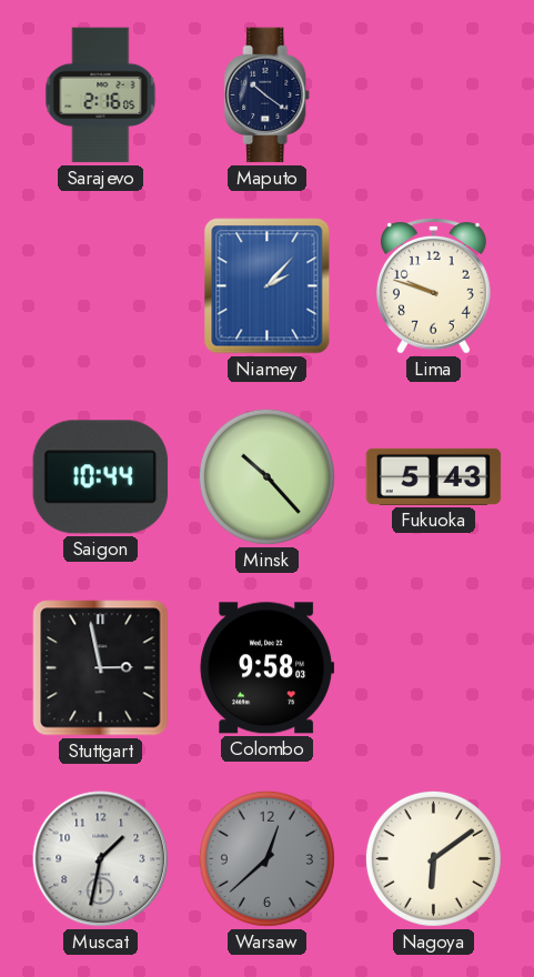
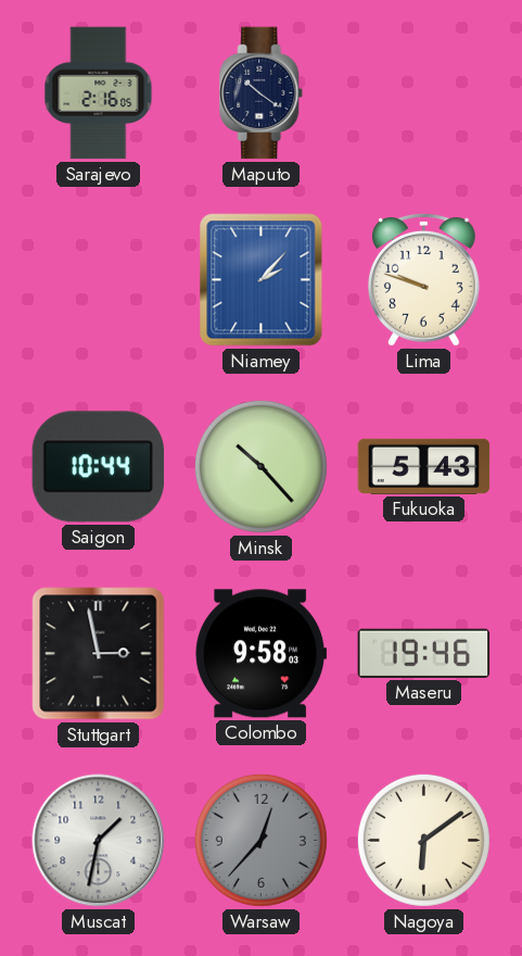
Maseru: none -> 19:46 (424, 653)
Warsaw: 12:38 -> 12:37 (260, 840)
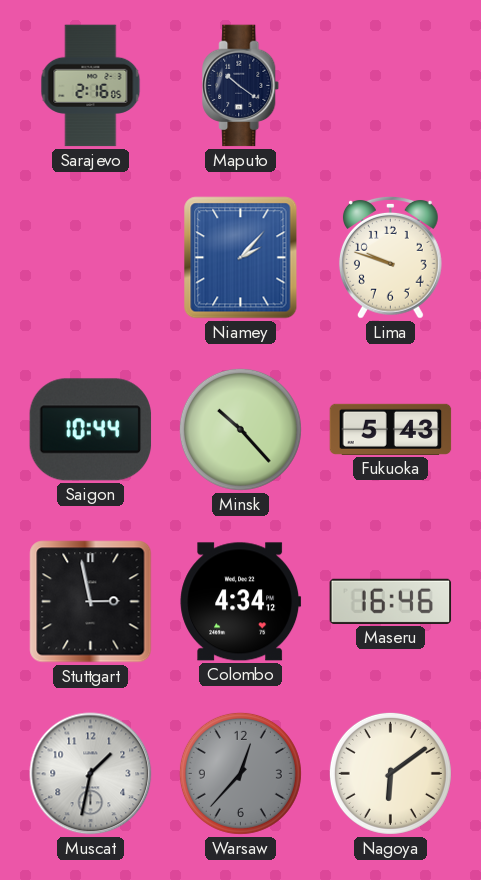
Colombo: 9:58 -> 4:34 (241, 602)
Maseru: 19:46 -> 16:46 (391, 601)
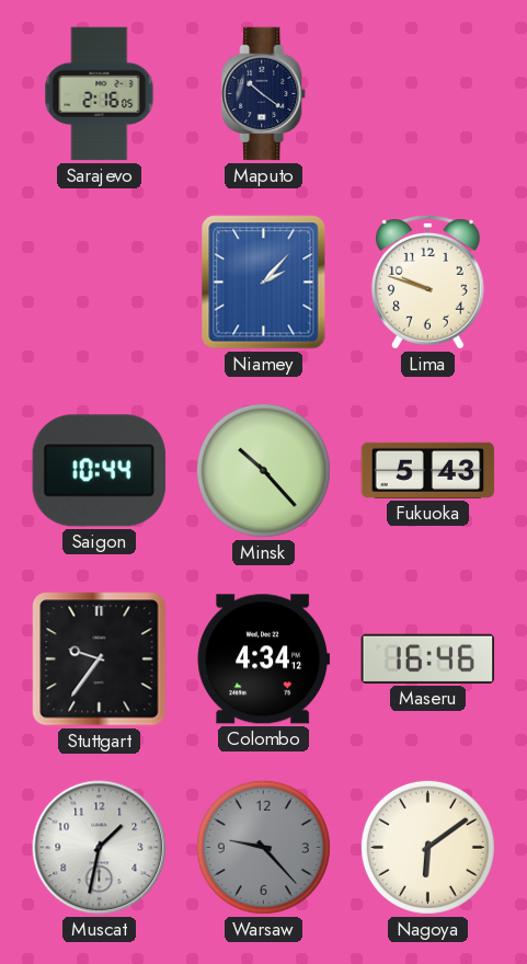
Stuttgart: 2:58 -> 9:36 (100, 659)
Warsaw: 12:37 -> 9:23 (263, 847)
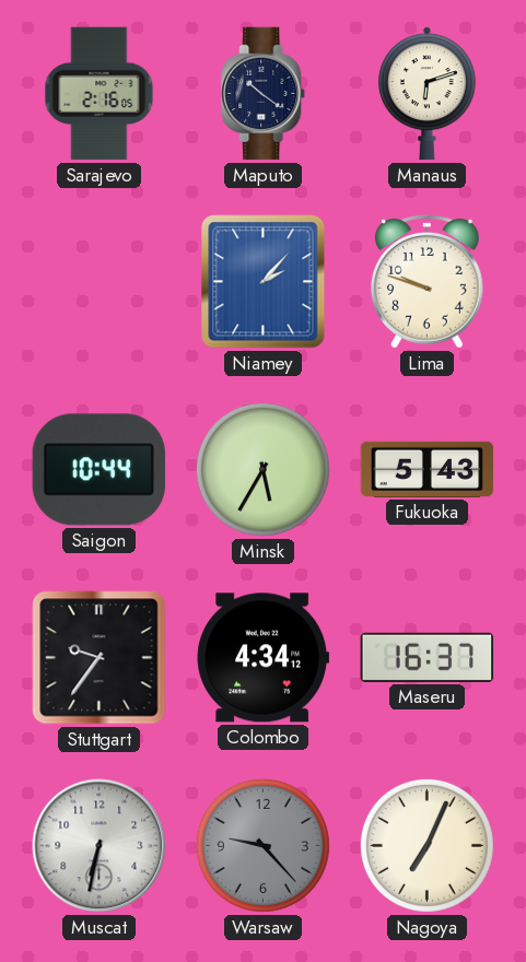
Manaus: none -> 6:12 (426, 94)
Minsk: 10:23 -> 5:35 (262, 469)
Maseru: 16:46 -> 16:37 (428, 657)
Muscat: 1:32 -> 6:32 (100, 846)
Nagoya: 6:09 -> 7:04 (426, 845)
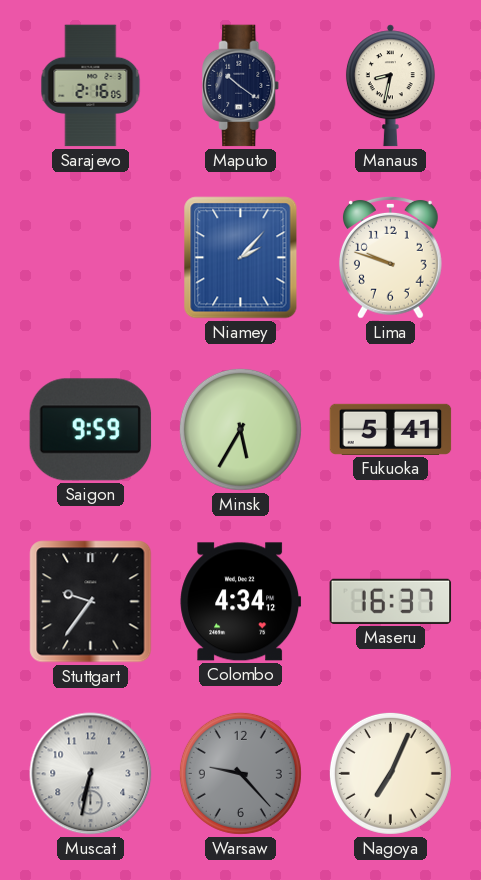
Manaus: 6:12 -> 8:32 (390, 86)
Saigon: 10:44 -> 9:59 (91, 430)
Fukuoka: 5:43 -> 5:41 (391, 429)
